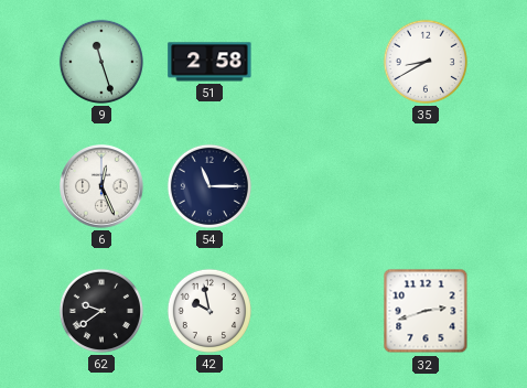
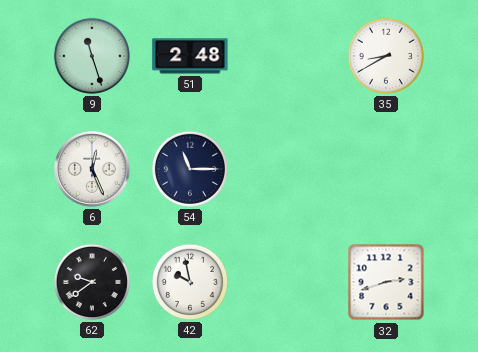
51: 2:58 -> 2:48 (190, 56)
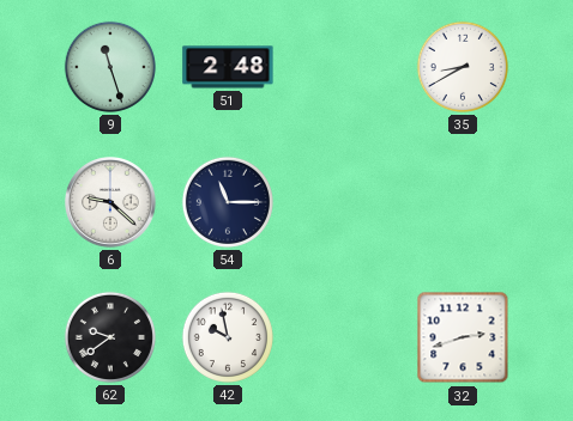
6: 12:26 -> 9:22 (111, 203)
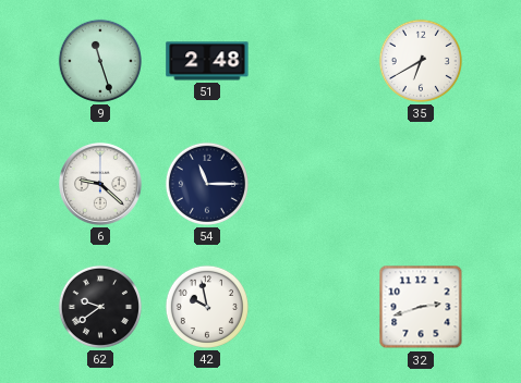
35: 8:40 -> 6:40 (421, 61)
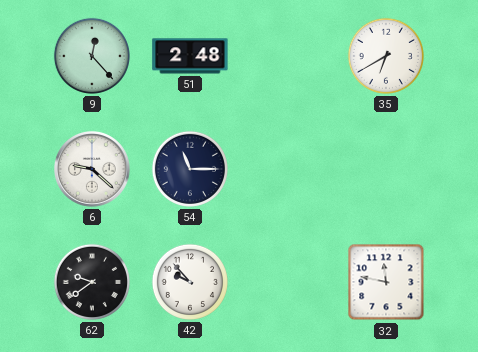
9: 11:27 -> 12:23 (92, 56)
42: 9:58 -> 9:53 (190, 282)
32: 2:42 -> 11:47 (386, 282)
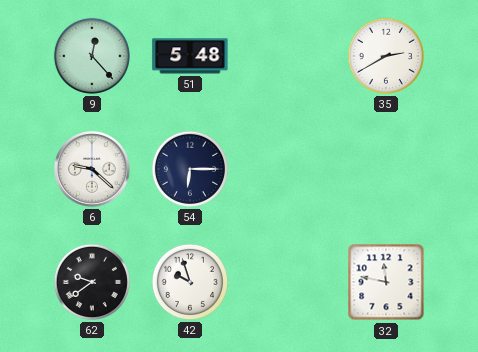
51: 2:48 -> 5:48 (190, 56)
35: 6:40 -> 2:40 (386, 56)
54: 11:15 -> 6:15 (190, 169)
42: 9:53 -> 9:57 (190, 282)
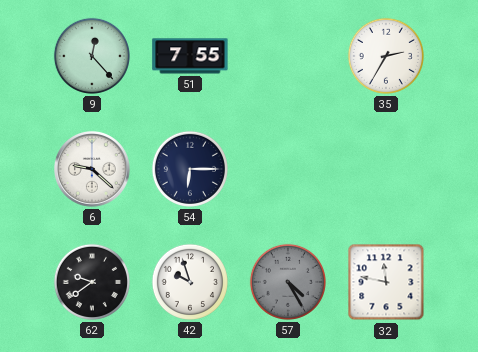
51: 5:48 -> 7:55 (190, 56)
35: 2:40 -> 2:35 (386, 56)
57: none -> 4:25 (288, 282)
